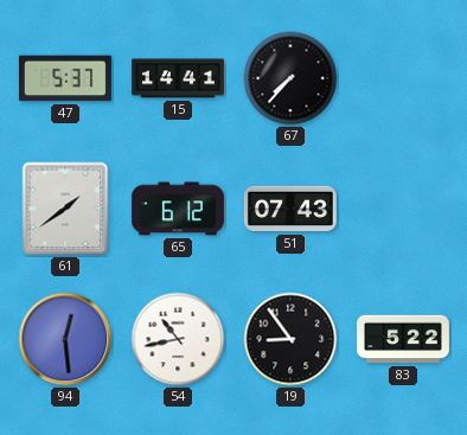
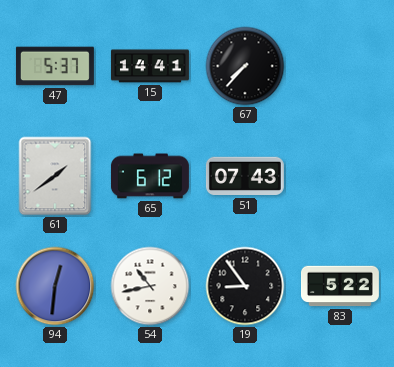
94: 12:29 -> 12:31 (55, 286)
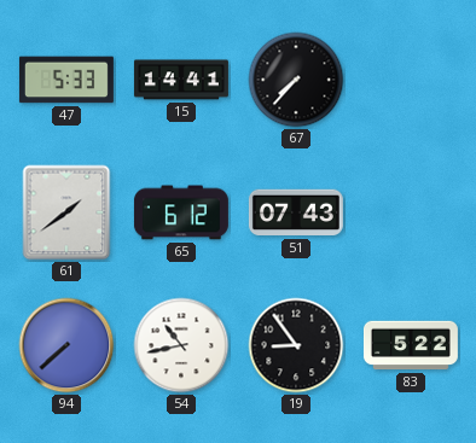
47: 5:37 -> 5:33 (66, 80)
94: 12:31 -> 7:38 (66, 345)
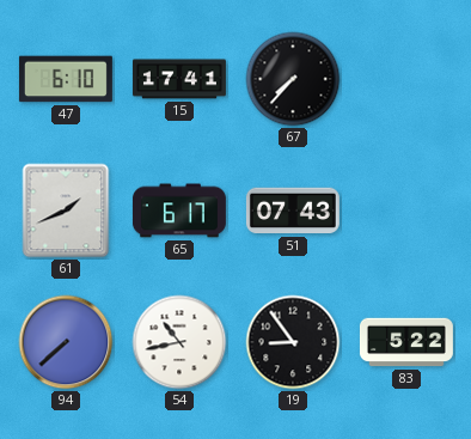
47: 5:33 -> 6:10 (66, 79)
15: 14:41 -> 17:41 (179, 79)
61: 1:39 -> 1:41 (66, 211)
65: 6:12 -> 6:17 (179, 211)
